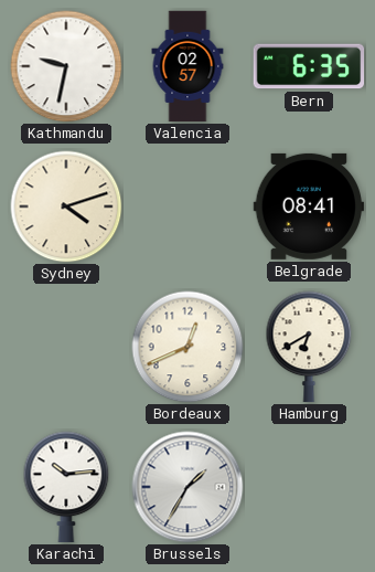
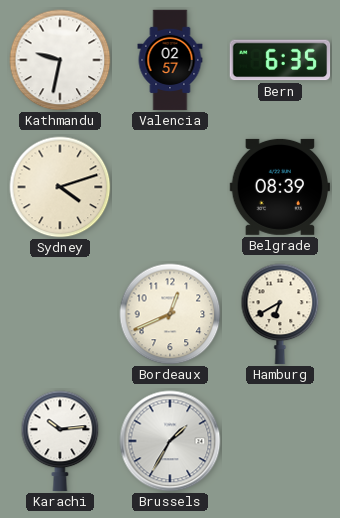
Belgrade: 08:41 -> 08:39 (279, 187)
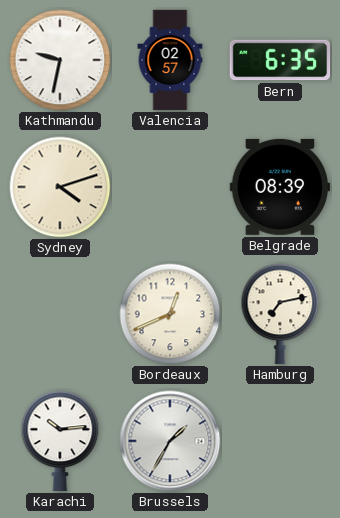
Hamburg: 6:40 -> 7:13 (280, 314)
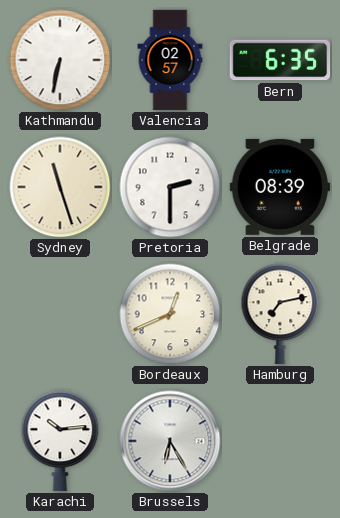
Kathmandu: 9:32 -> 6:32 (60, 60)
Sydney: 4:12 -> 11:27 (60, 187)
Pretoria: none -> 2:30 (170, 187)
Brussels: 1:35 -> 6:25 (170, 441)
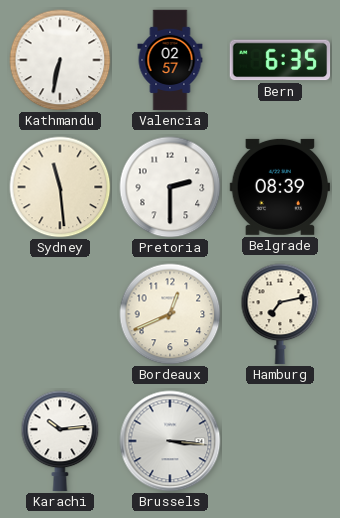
Sydney: 11:27 -> 11:29 (60, 187)
Brussels: 6:25 -> 3:16 (170, 441)
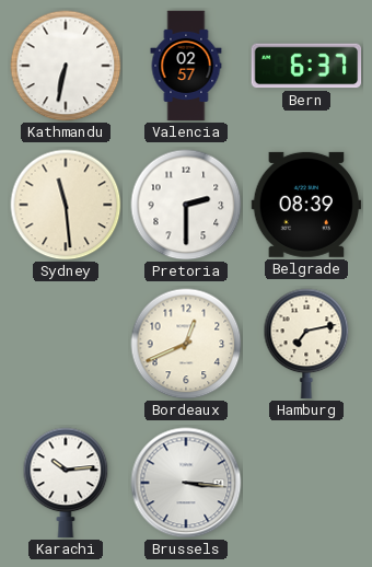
Bern: 6:35 -> 6:37 (306, 66)
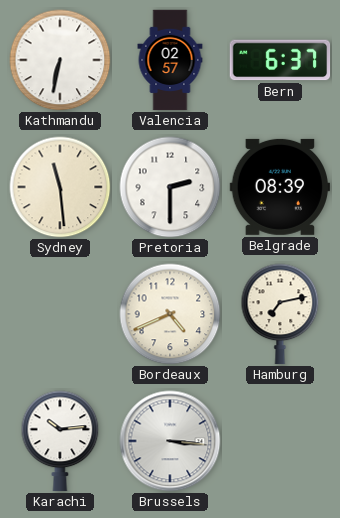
Bordeaux: 12:41 -> 4:41 (170, 314)
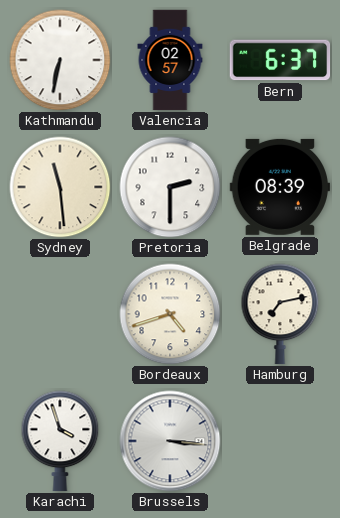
Bordeaux: 4:41 -> 4:42 (170, 314)
Karachi: 10:14 -> 3:57 (60, 441)
